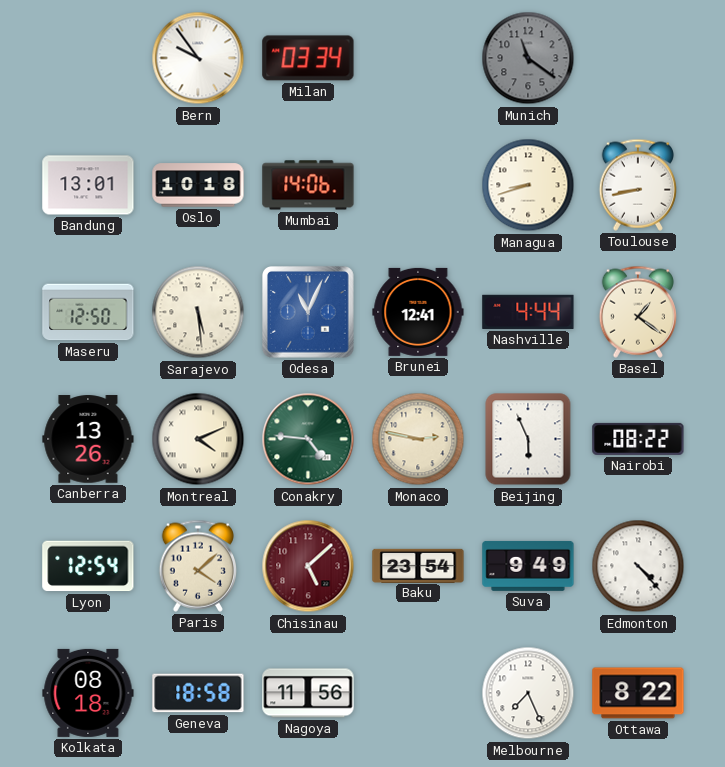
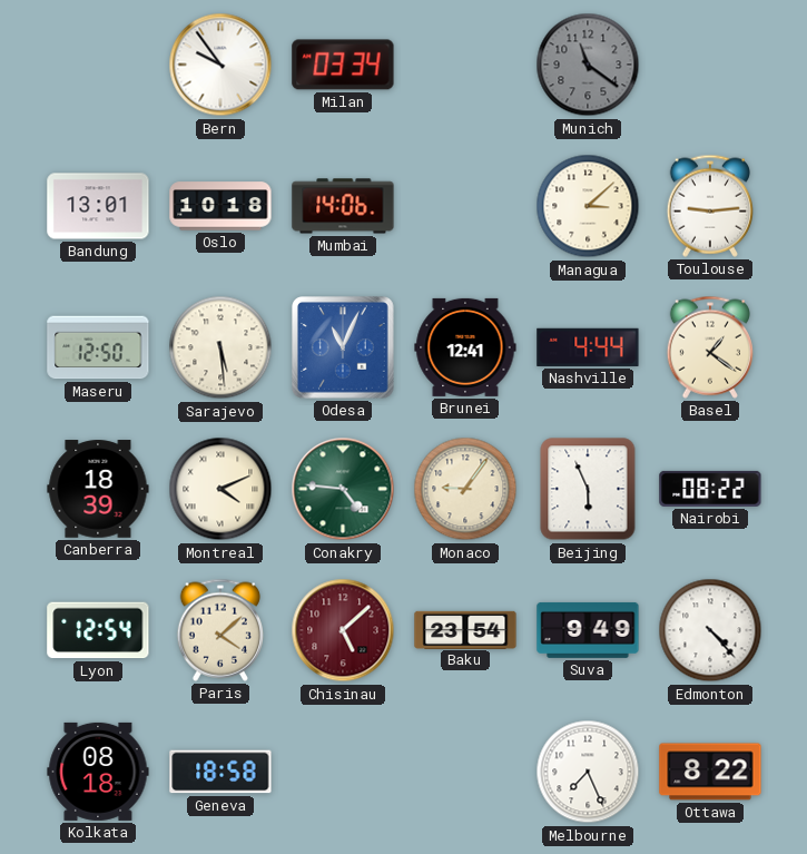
Managua: 8:42 -> 3:08 (588, 206)
Toulouse: 8:43 -> 9:14 (709, 206)
Canberra: 13:26 -> 18:39 (98, 489)
Monaco: 2:47 -> 9:06 (465, 489)
Nagoya: 11:56 -> none (308, 693)
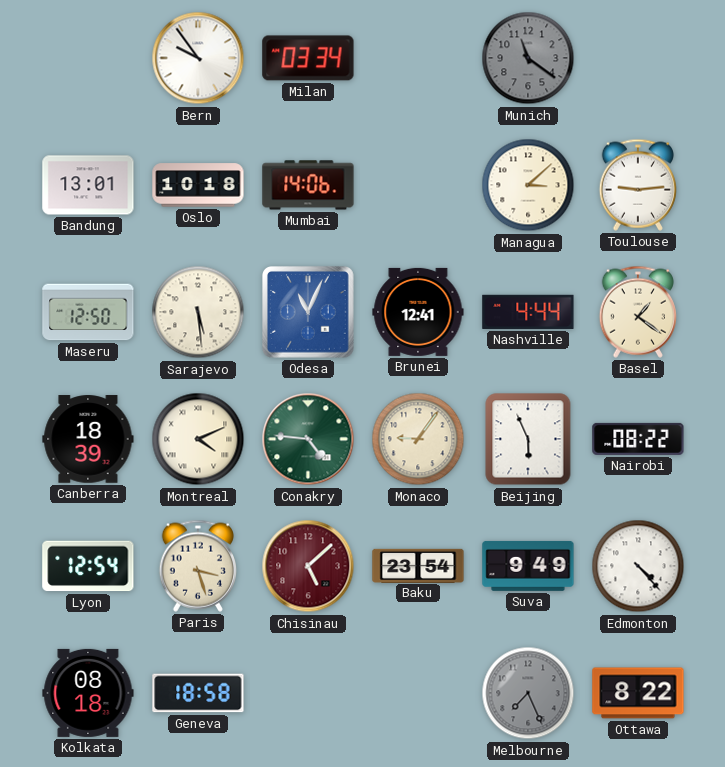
Paris: 4:08 -> 3:27 (197, 566)
Melbourne dial: white -> grey (528, 693)
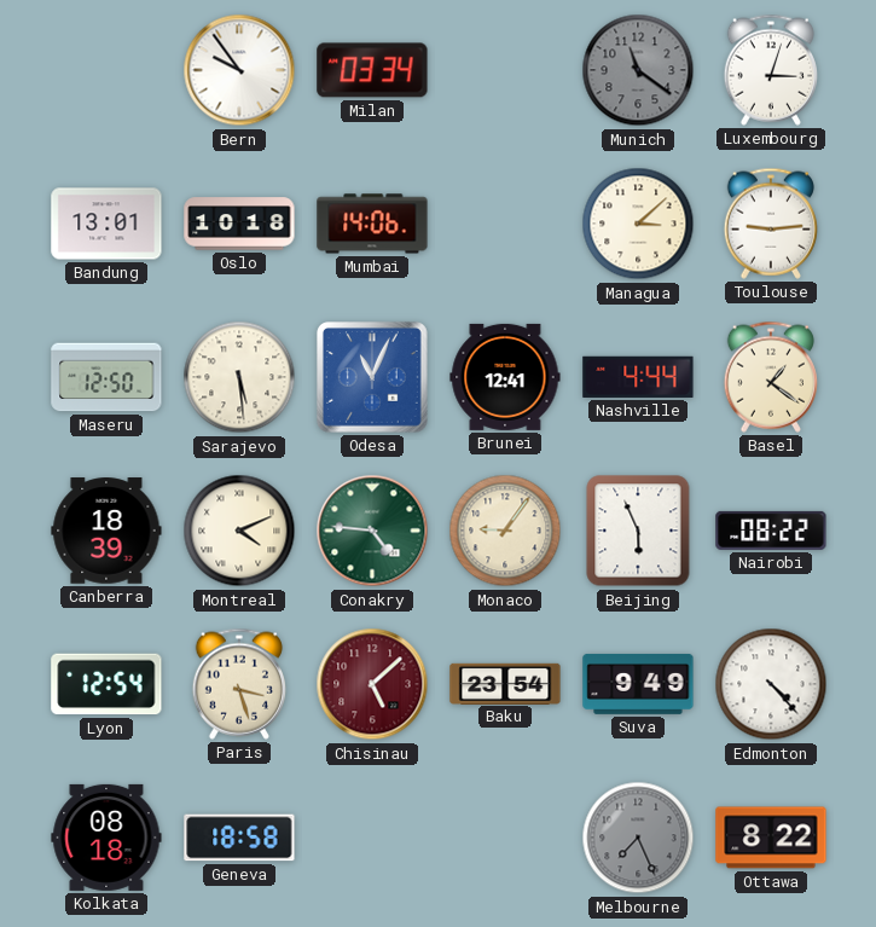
Luxembourg: none -> 3:03 (770, 70)
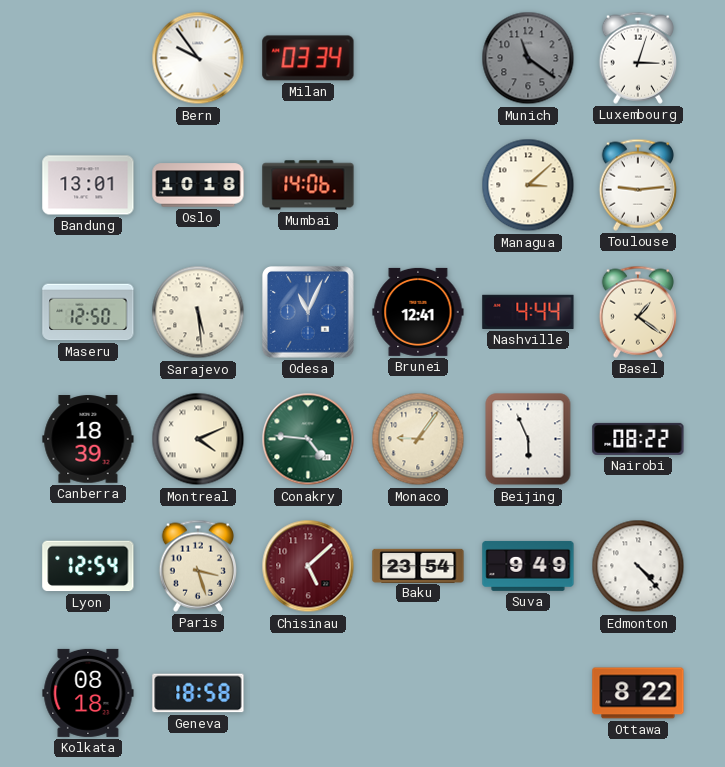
Melbourne: 7:26 -> none (638, 838)
